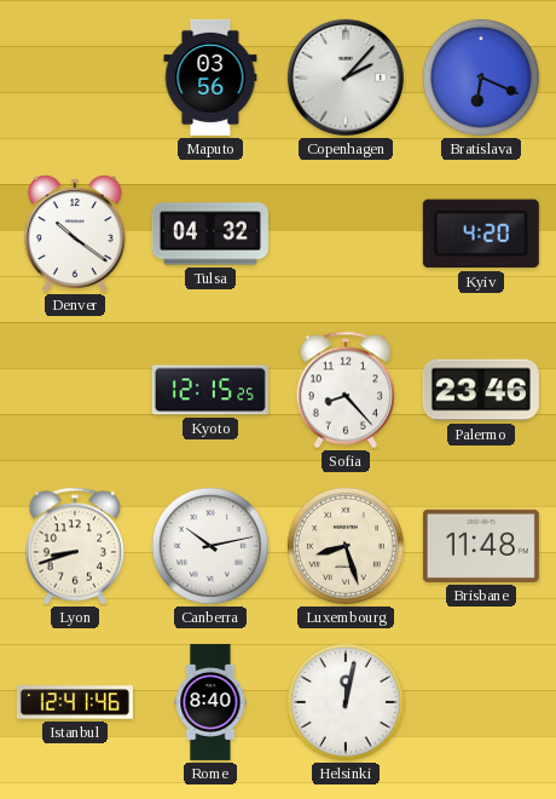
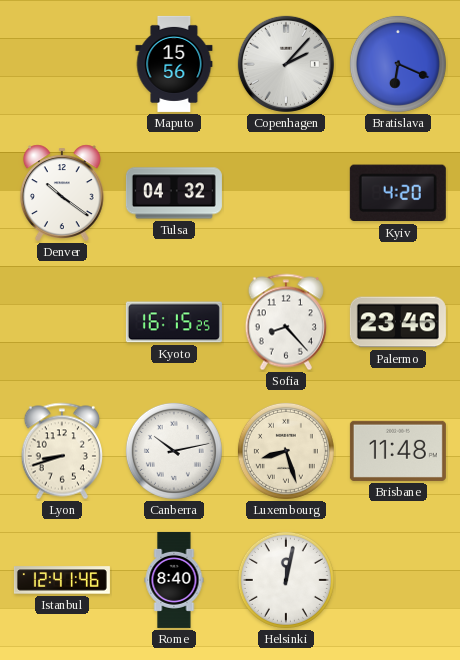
Maputo: 03:56 -> 15:56 (174, 64)
Kyoto: 12:15 -> 16:15 (174, 322)
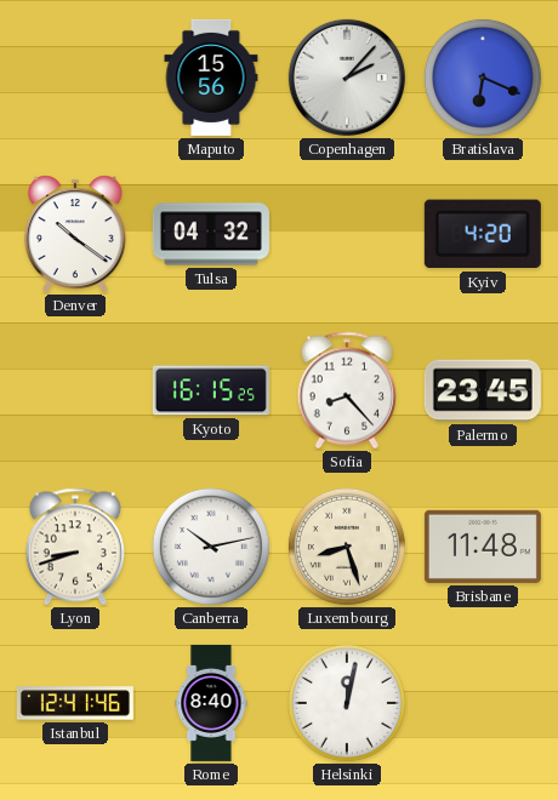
Palermo: 23:46 -> 23:45 (483, 390)
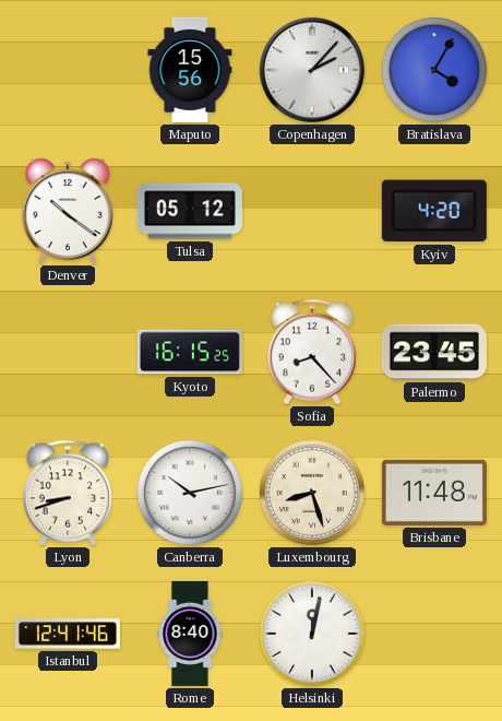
Bratislava: 6:19 -> 4:05 (434, 70)
Tulsa: 04:32 -> 05:12 (190, 211)
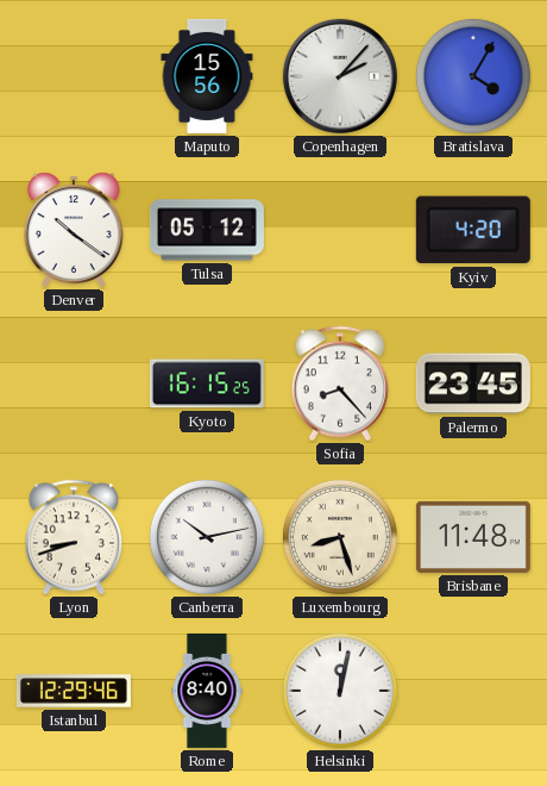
Istanbul: 12:41 -> 12:29 (74, 691)
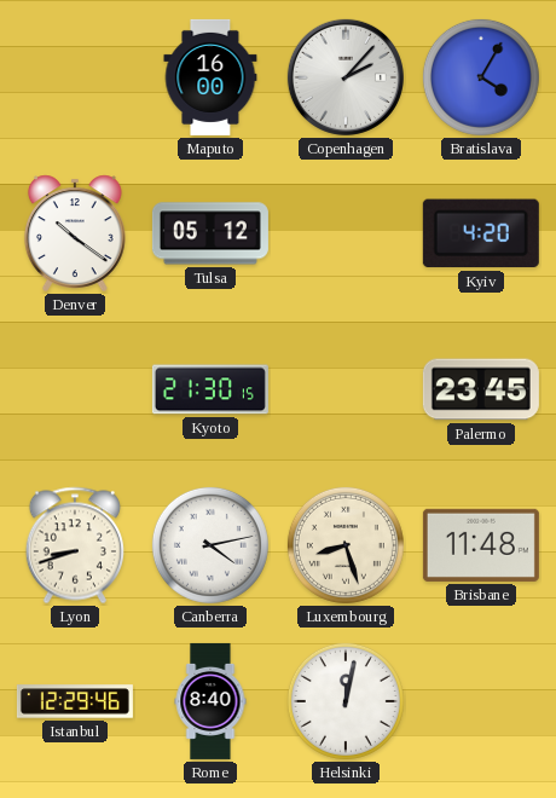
Maputo: 15:56 -> 16:00 (210, 77)
Kyoto: 16:15 -> 21:30 (210, 389)
Sofia: 8:23 -> none (340, 383)
Canberra: 10:13 -> 4:13 (210, 545)
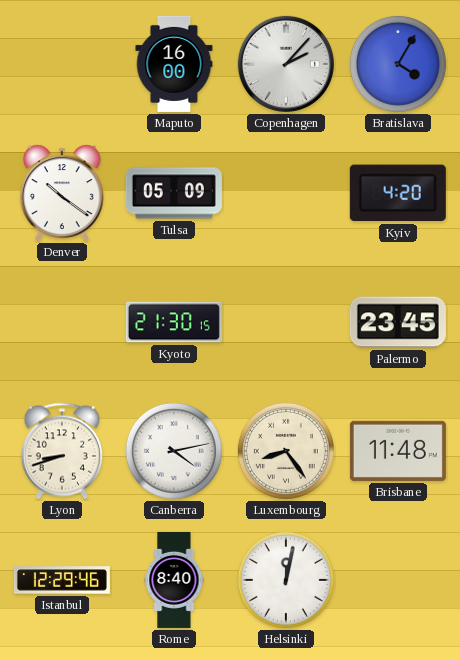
Tulsa: 05:12 -> 05:09 (174, 193)
Luxembourg: 8:27 -> 8:24 (286, 451)
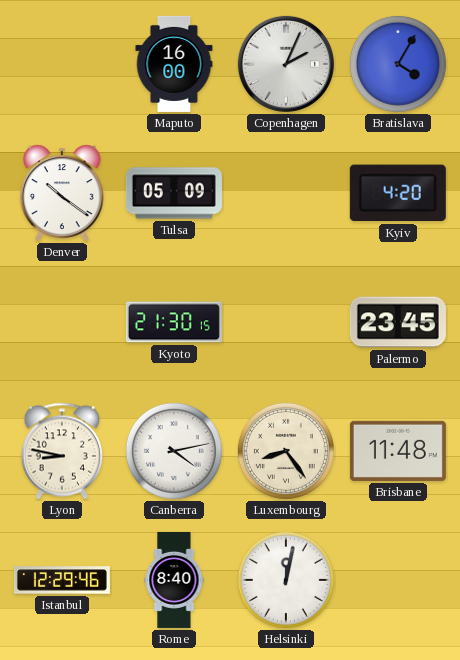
Copenhagen: 2:07 -> 2:04 (286, 64)
Lyon: 8:42 -> 8:47 (62, 451)
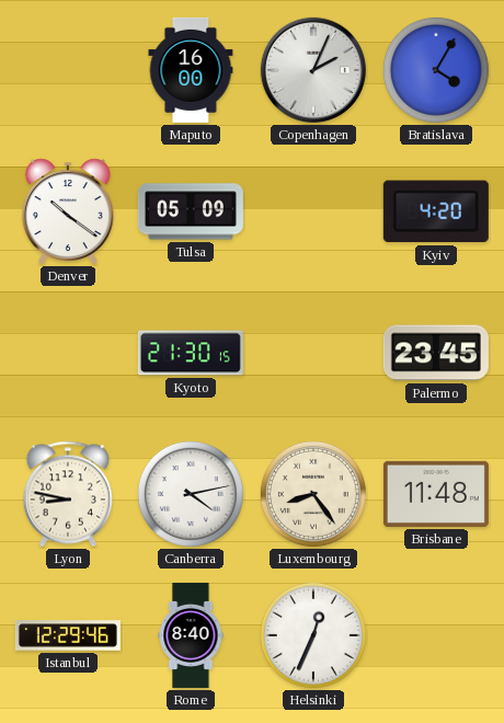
Helsinki: 12:02 -> 12:34 (313, 635)
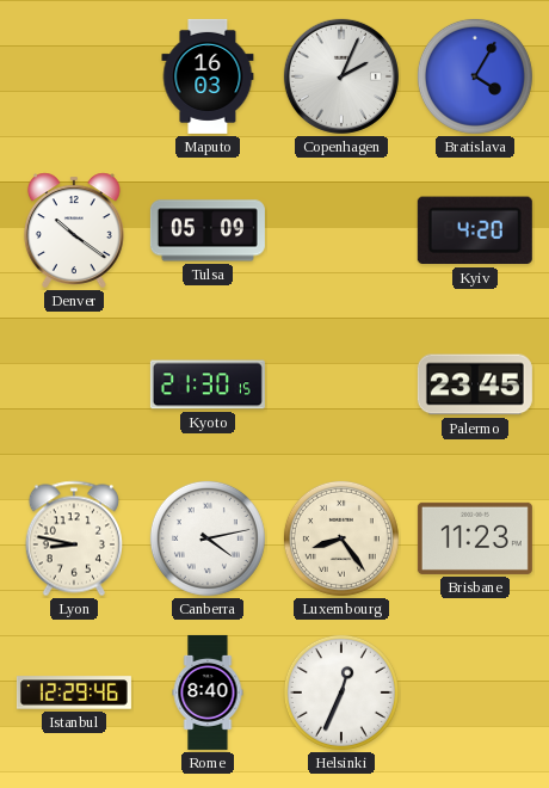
Maputo: 16:00 -> 16:03 (208, 76)
Brisbane: 11:48 -> 11:23 (475, 538)
